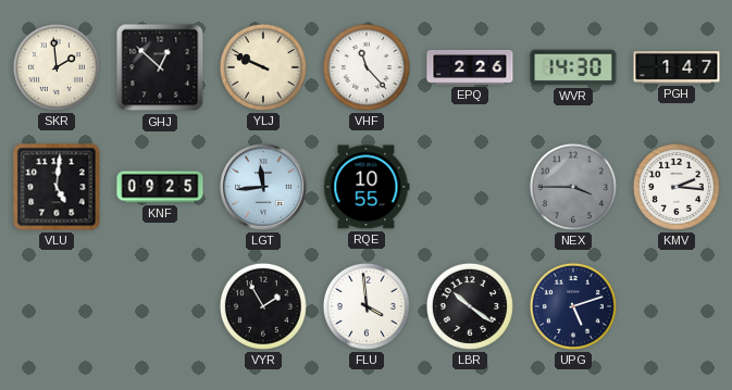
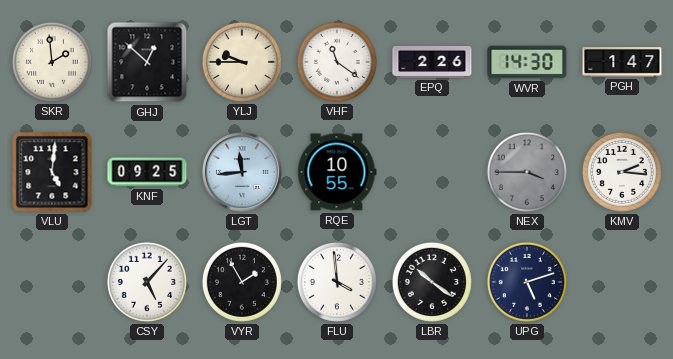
YLJ: 9:49 -> 9:45 (242, 62)
VHF: 11:23 -> 11:21 (337, 62)
CSY: none -> 5:07 (147, 282)
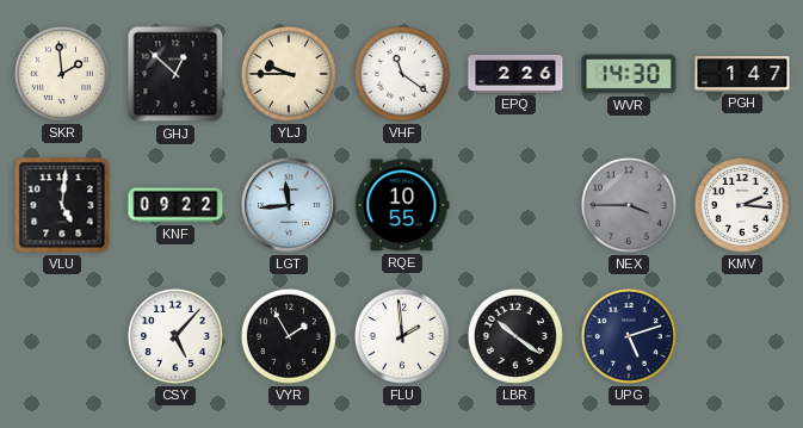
KNF: 09:25 -> 09:22 (175, 205)
FLU: 3:59 -> 1:59 (402, 336)
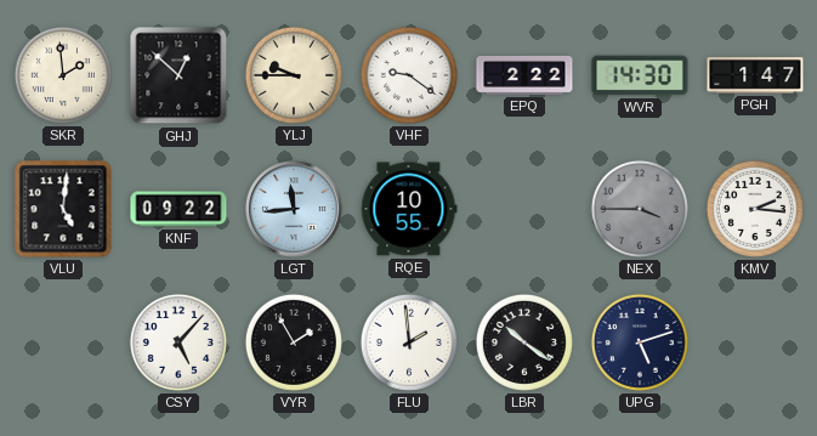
VHF: 11:21 -> 9:21 (409, 75)
EPQ: 2:26 -> 2:22 (524, 75)
